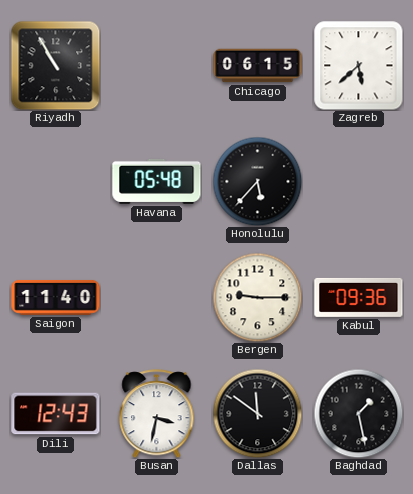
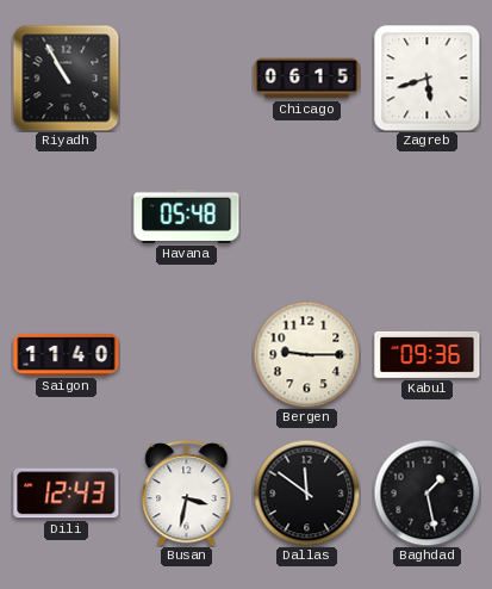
Zagreb: 5:38 -> 5:42 (428, 79)
Honolulu: 5:37 -> none (257, 181)
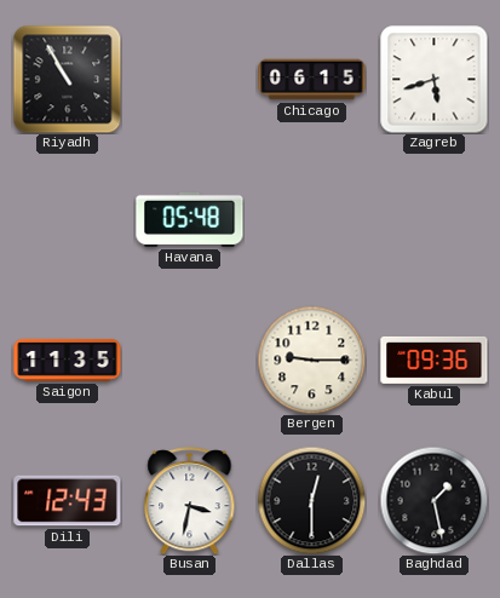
Saigon: 11:40 -> 11:35 (68, 360)
Dallas: 11:51 -> 12:30 (311, 500)
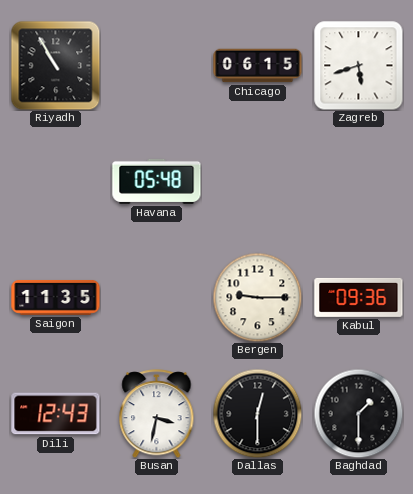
Baghdad: 1:28 -> 1:30 (358, 413)
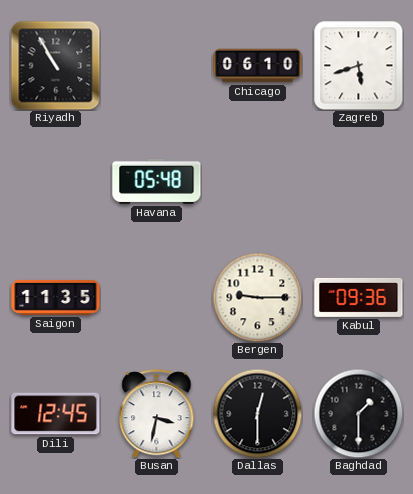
Chicago: 06:15 -> 06:10 (258, 66)
Dili: 12:43 -> 12:45 (56, 414)
